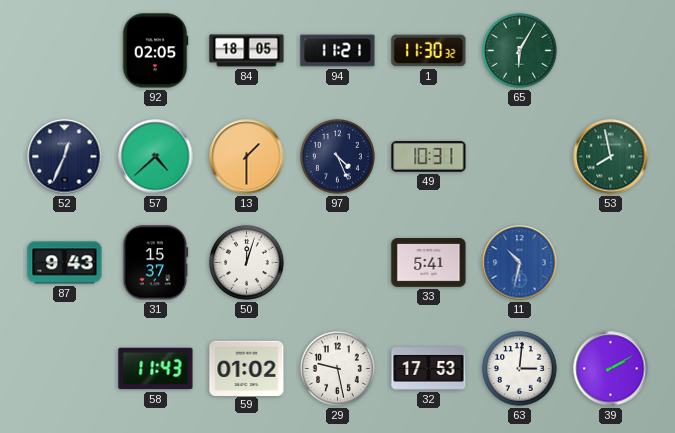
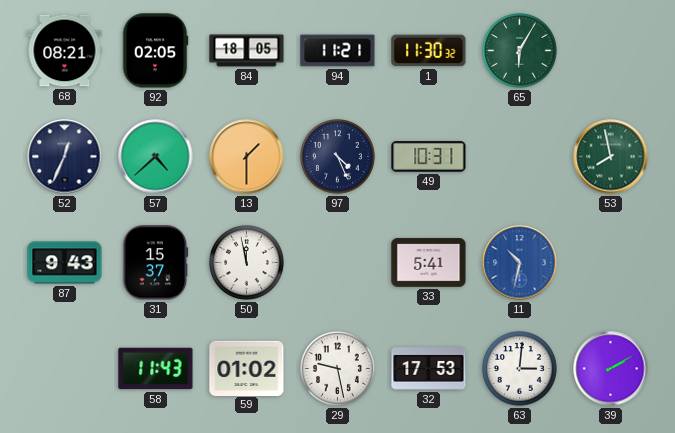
68: none -> 08:21 (65, 51)
50: 12:03 -> 11:58 (247, 263)
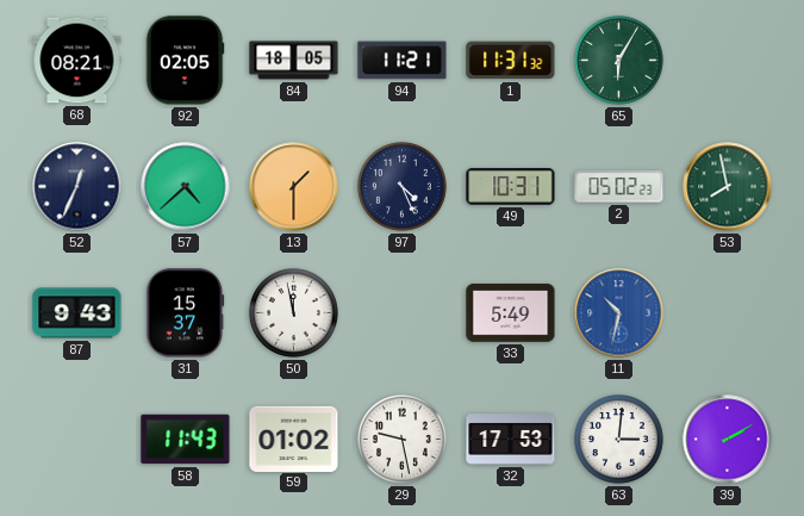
1: 11:30 -> 11:31 (511, 61)
2: none -> 05:02 (619, 187)
33: 5:41 -> 5:49 (511, 313)
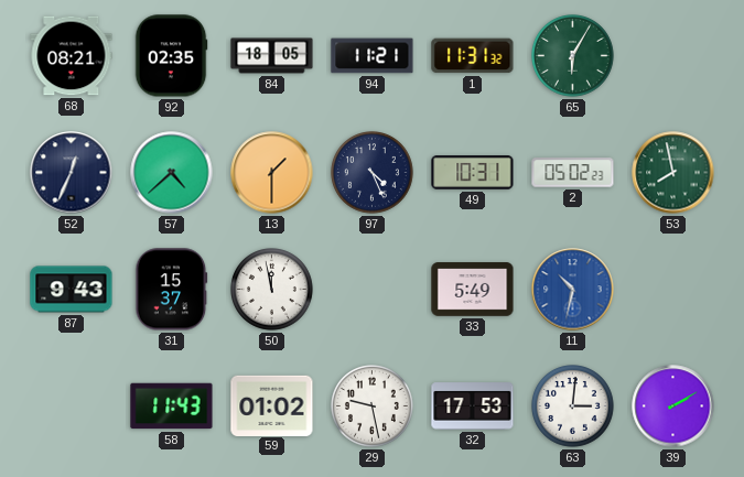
92: 02:05 -> 02:35 (171, 56)
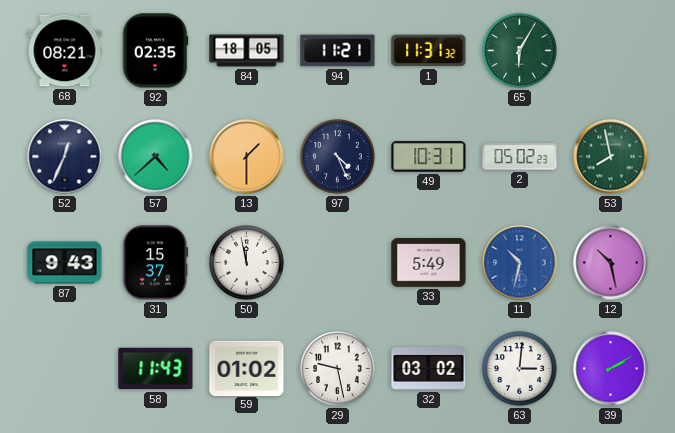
12: none -> 10:28 (611, 263)
32: 17:53 -> 03:02 (429, 369)
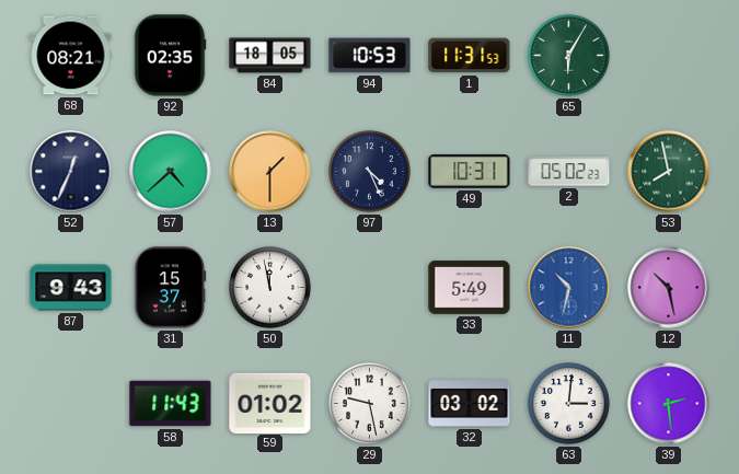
94: 11:21 -> 10:53 (370, 56)
1: 11:31:32 -> 11:31:53 (470, 56)
39: 2:10 -> 2:29 (669, 404)
